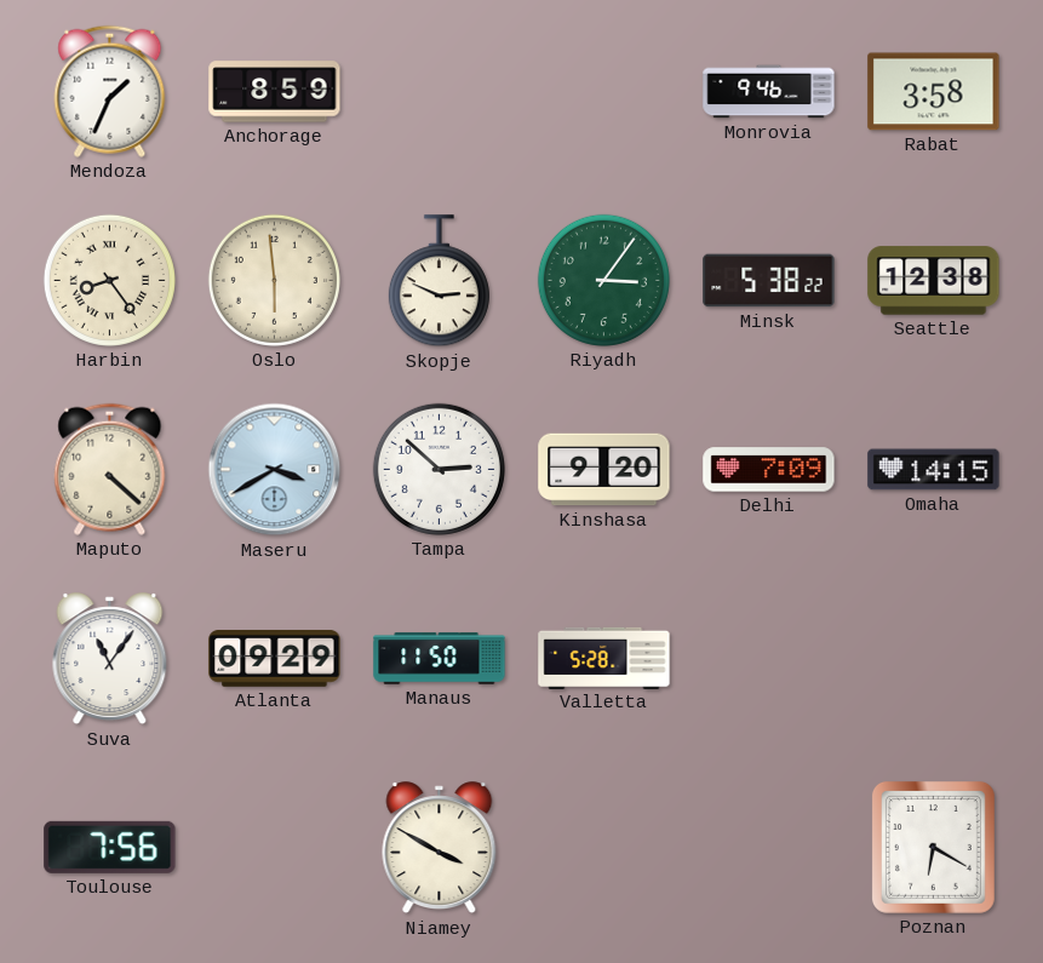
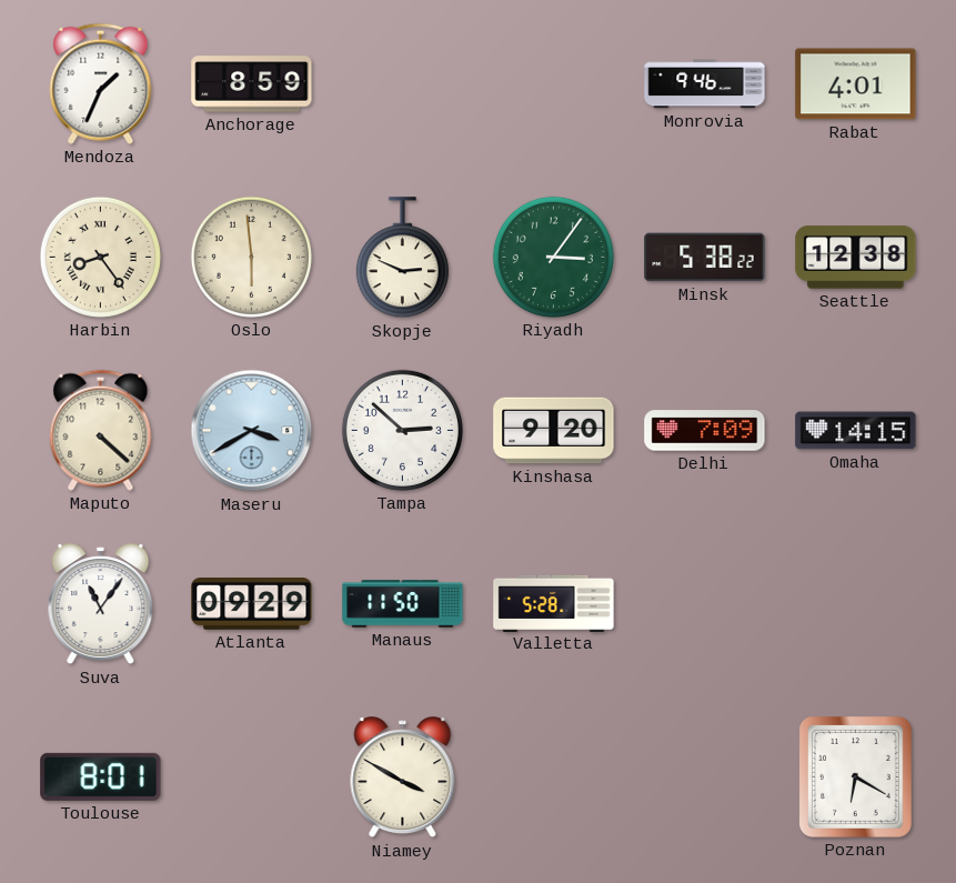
Rabat: 3:58 -> 4:01 (856, 84)
Toulouse: 7:56 -> 8:01 (101, 776)
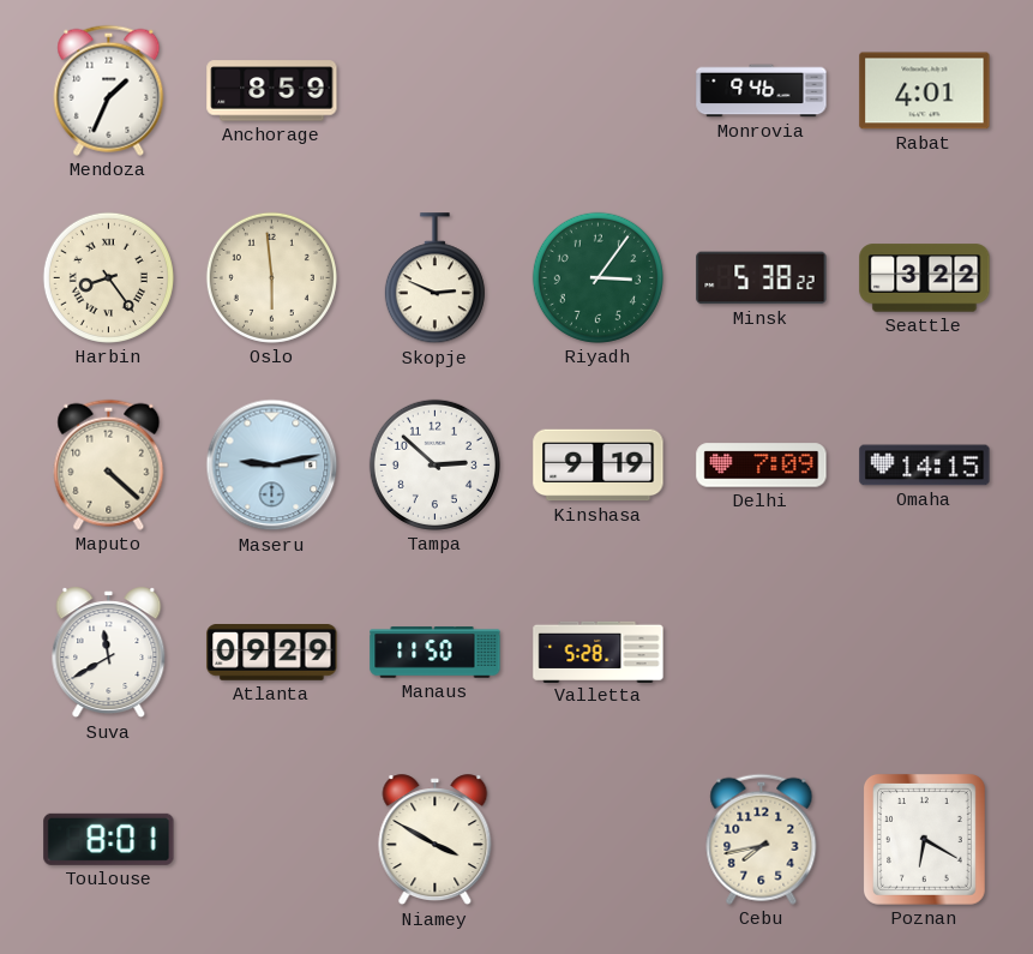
Seattle: 12:38 -> 3:22 (925, 278)
Maseru: 3:40 -> 9:13 (272, 466)
Kinshasa: 9:20 -> 9:19 (599, 466)
Suva: 11:06 -> 11:40 (109, 653)
Cebu: none -> 7:43 (762, 839)
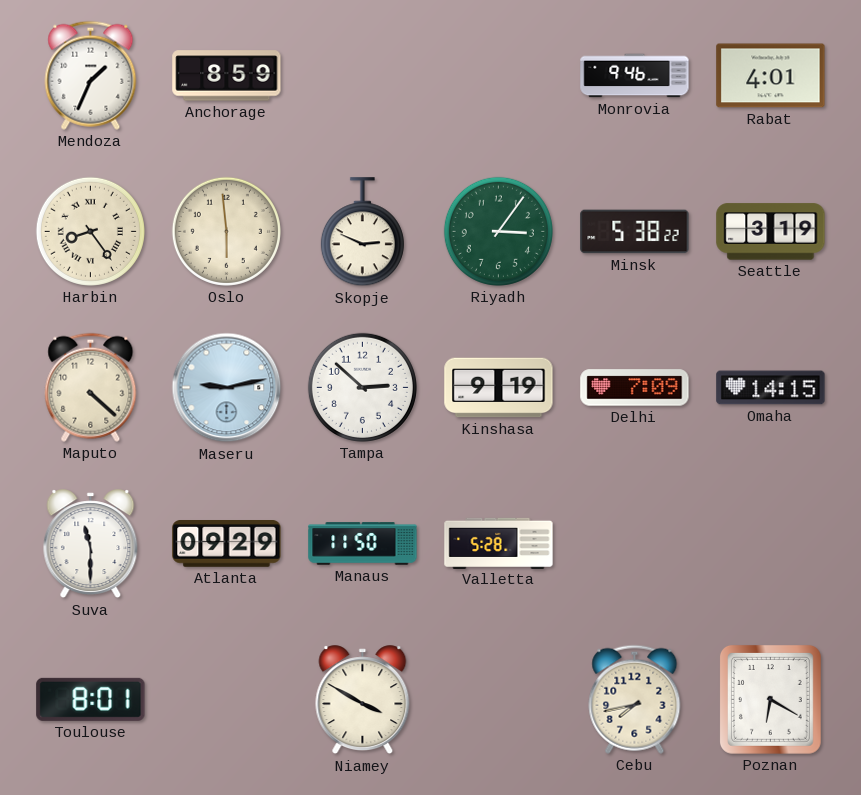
Seattle: 3:22 -> 3:19 (771, 232)
Suva: 11:40 -> 11:30 (91, 544)
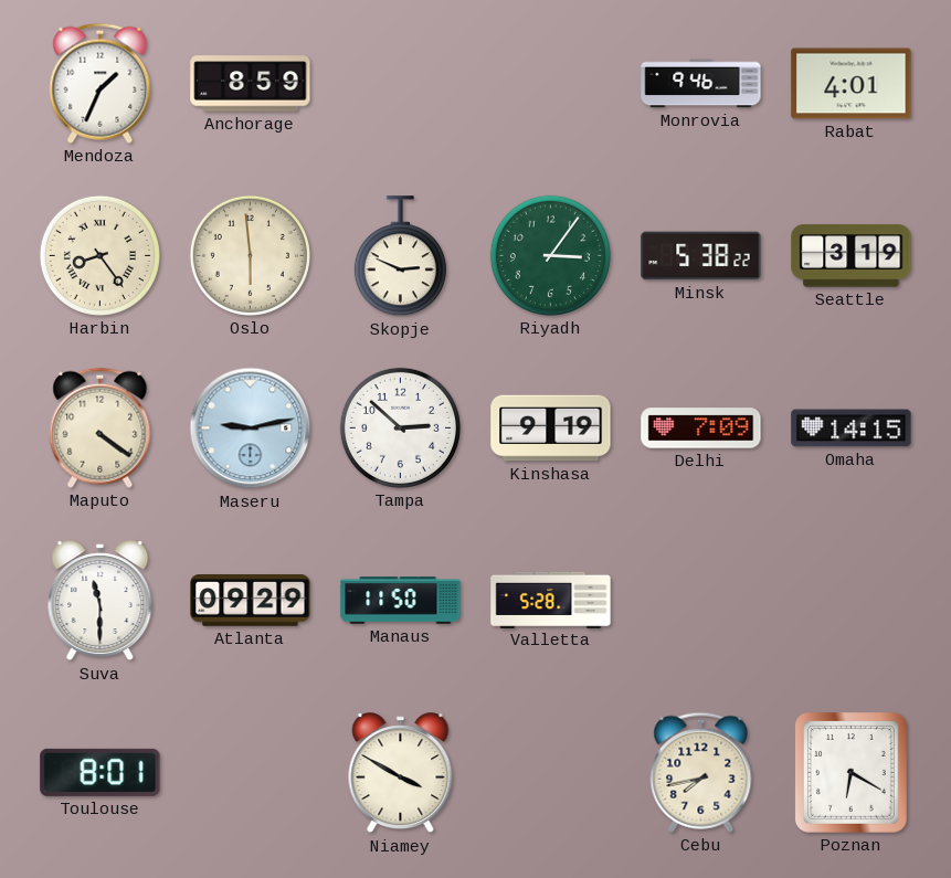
Maputo: 4:22 -> 4:21 (101, 427)
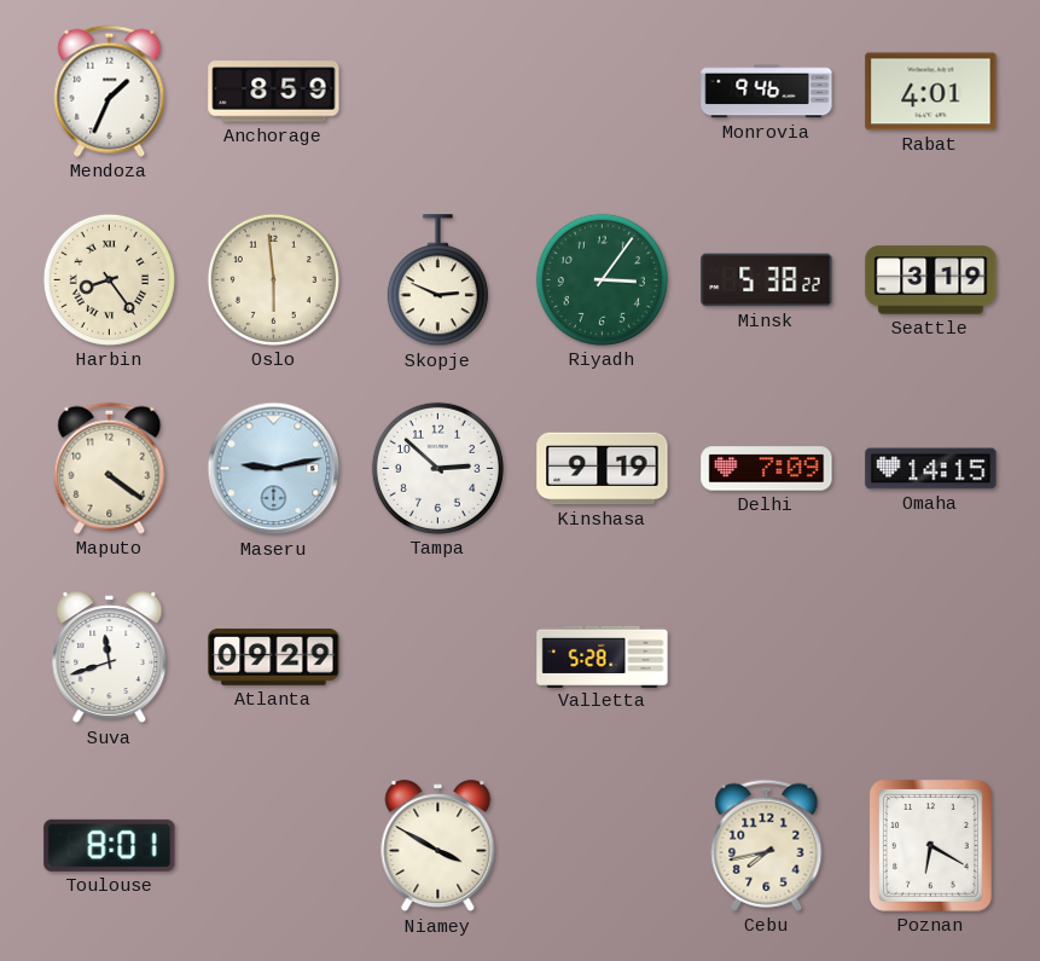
Suva: 11:30 -> 11:42 (110, 658)
Manaus: 11:50 -> none (401, 601)
